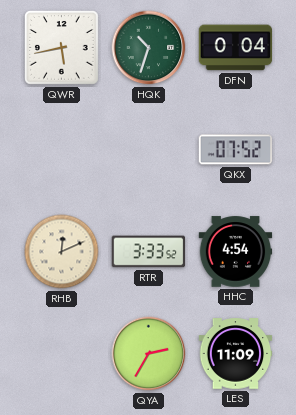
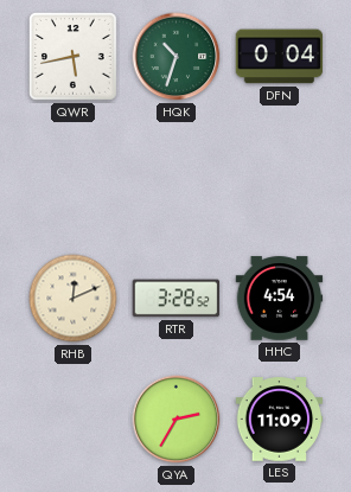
QKX: 07:52 -> none (236, 150)
RTR: 3:33 -> 3:28 (177, 299)
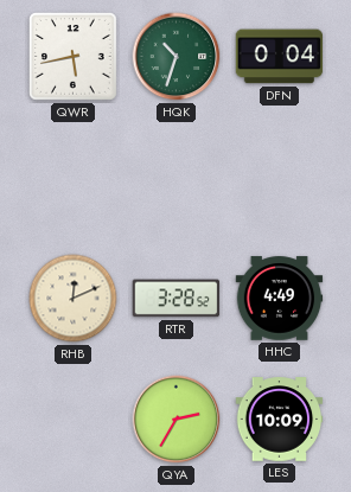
HHC: 4:54 -> 4:49 (280, 299)
LES: 11:09 -> 10:09 (280, 420)
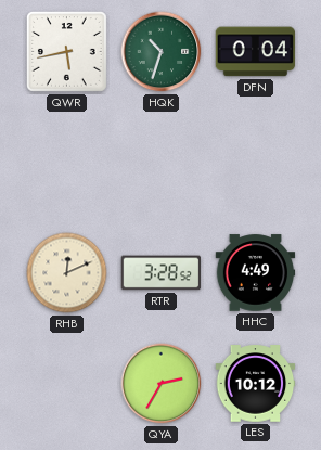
LES: 10:09 -> 10:12 (256, 384)
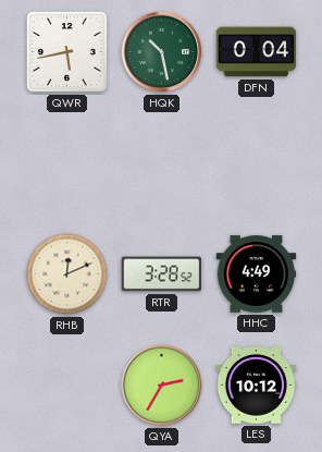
HQK: 10:33 -> 10:28 (162, 52)
